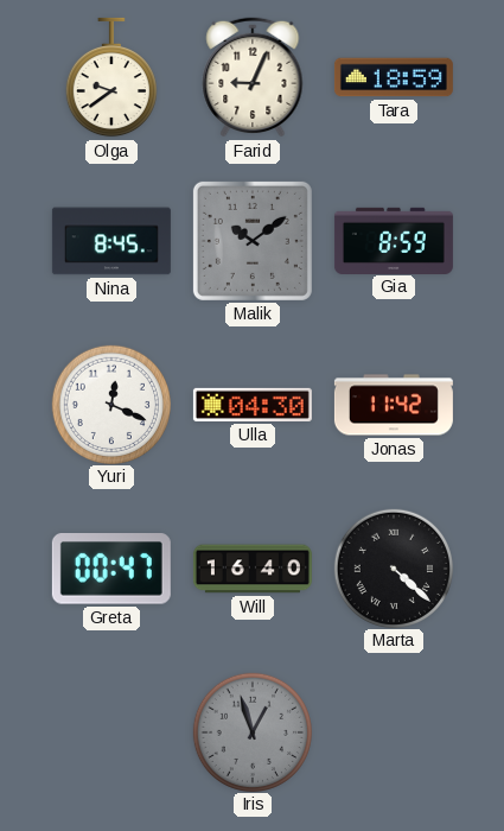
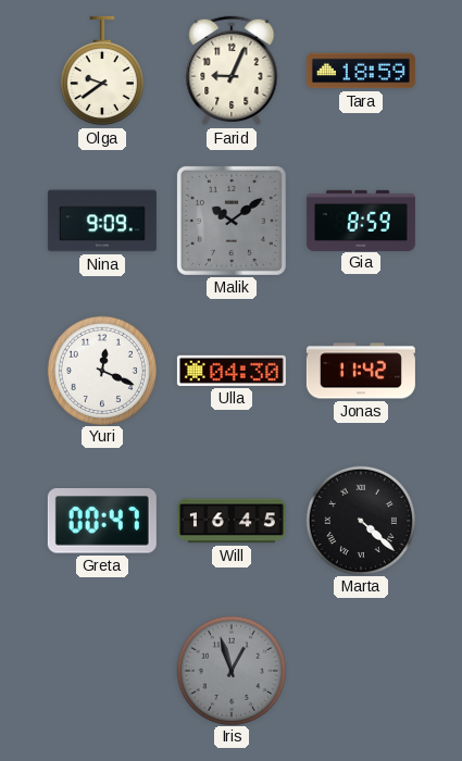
Nina: 8:45 -> 9:09 (102, 221)
Will: 16:40 -> 16:45 (232, 521)
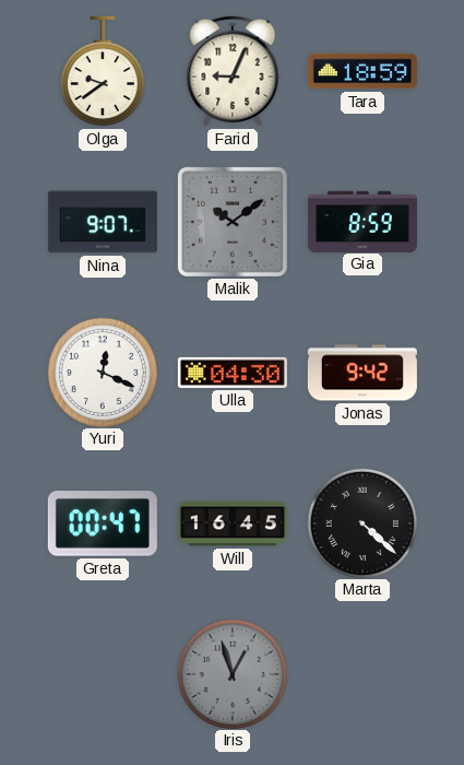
Nina: 9:09 -> 9:07 (103, 222)
Jonas: 11:42 -> 9:42 (362, 373)
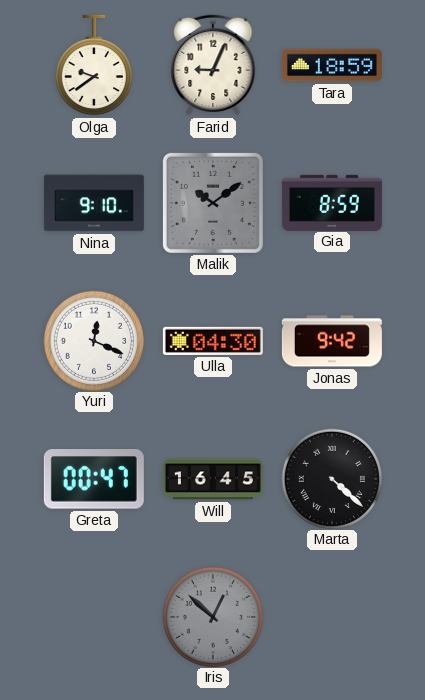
Nina: 9:07 -> 9:10 (94, 203)
Iris: 12:57 -> 12:52 (212, 616)
